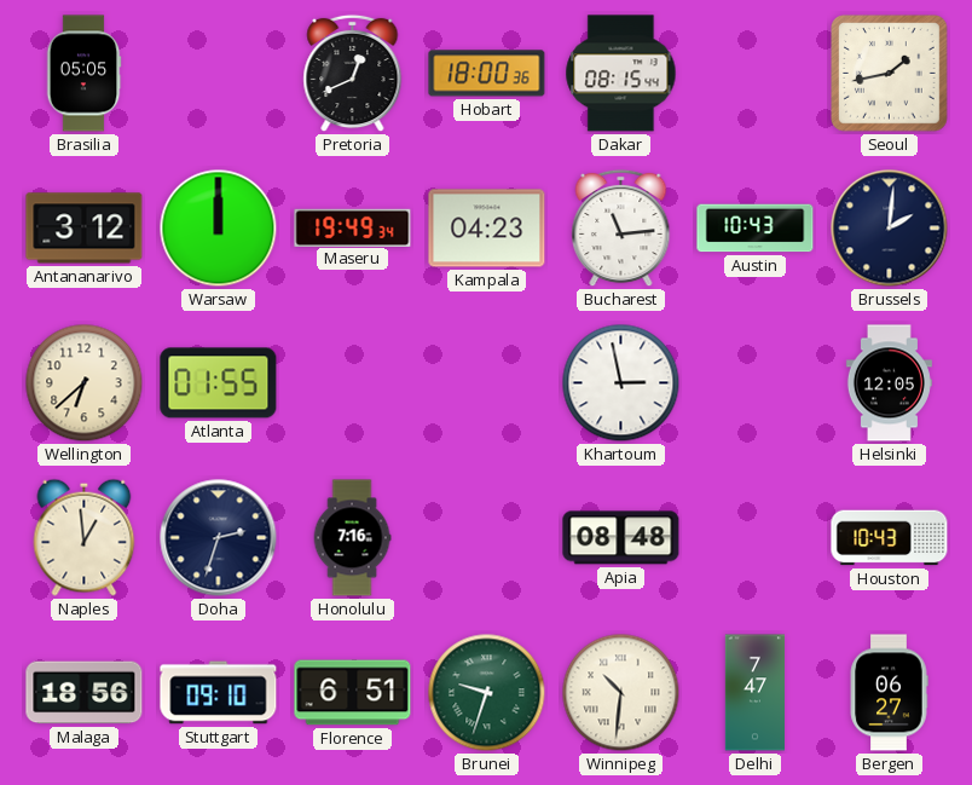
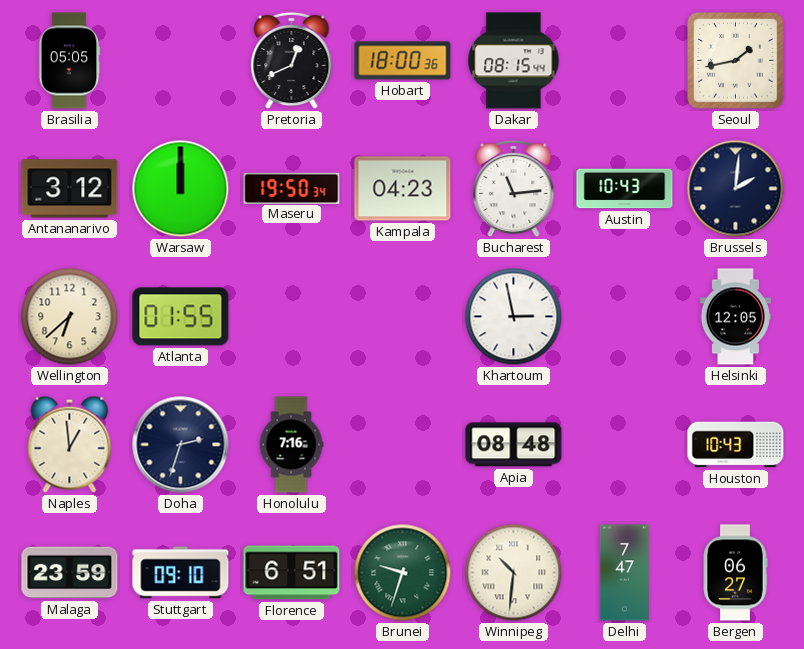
Maseru: 19:49 -> 19:50 (292, 188)
Malaga: 18:56 -> 23:59 (70, 573)
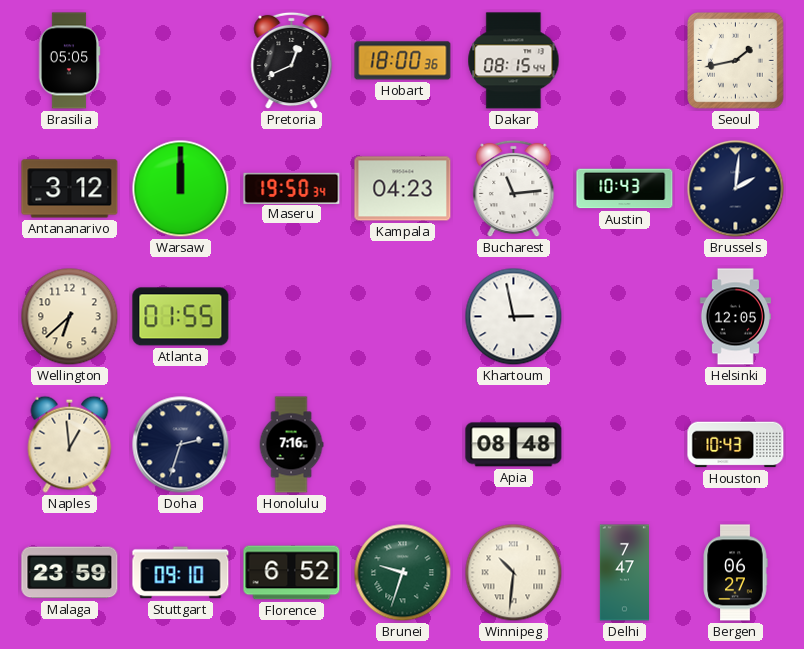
Florence: 6:51 -> 6:52 (292, 573)
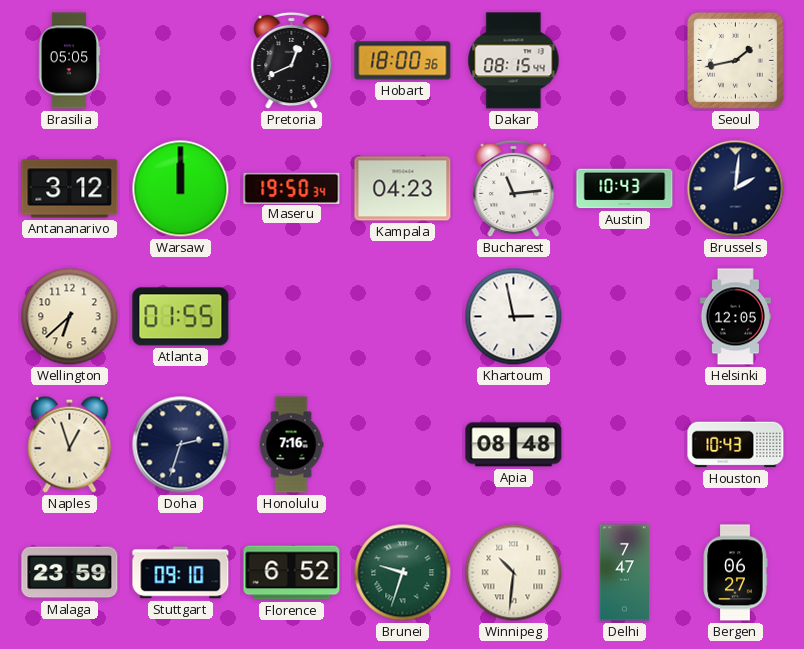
Naples: 12:59 -> 12:57 (70, 444)
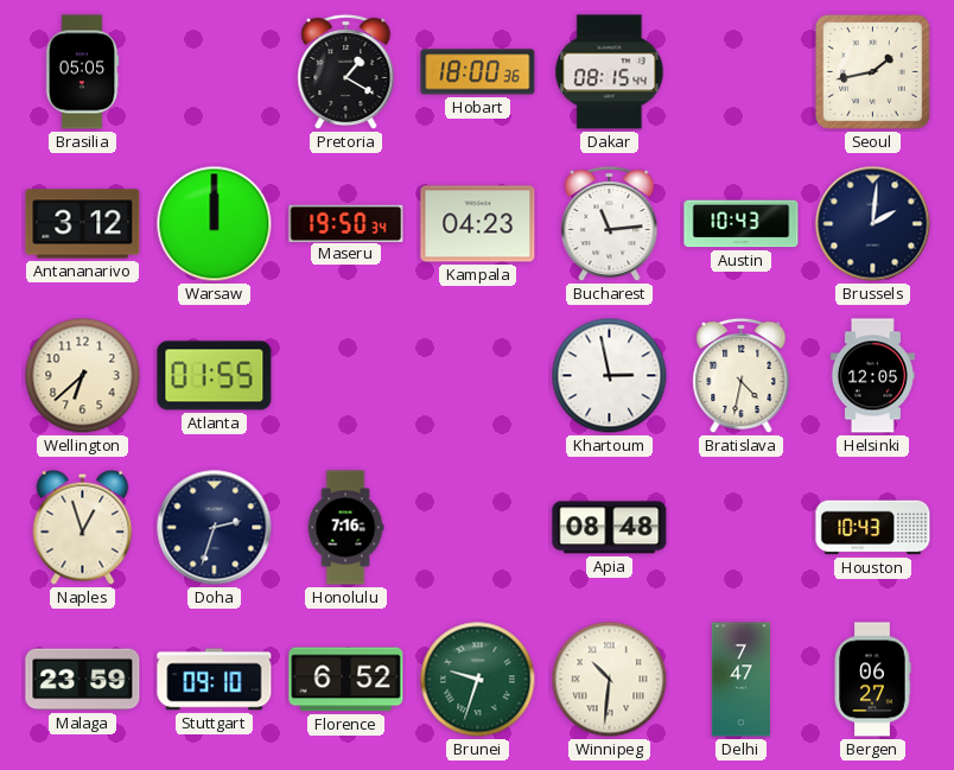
Pretoria: 12:41 -> 1:20 (346, 72)
Bratislava: none -> 4:32 (742, 376)
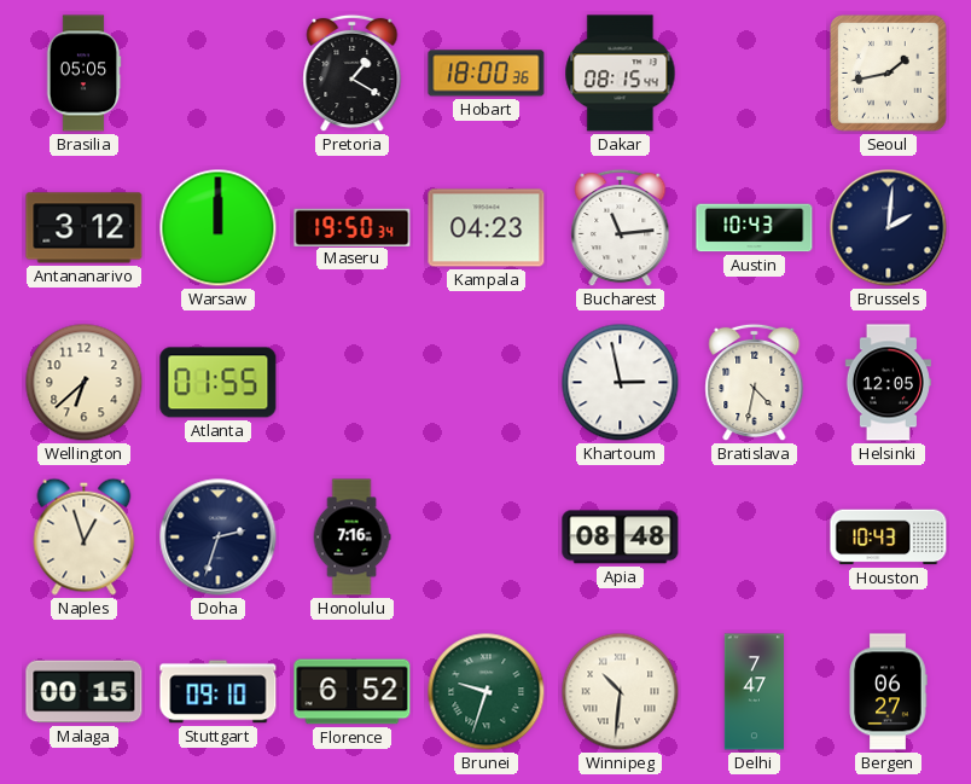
Malaga: 23:59 -> 00:15 (85, 692)
